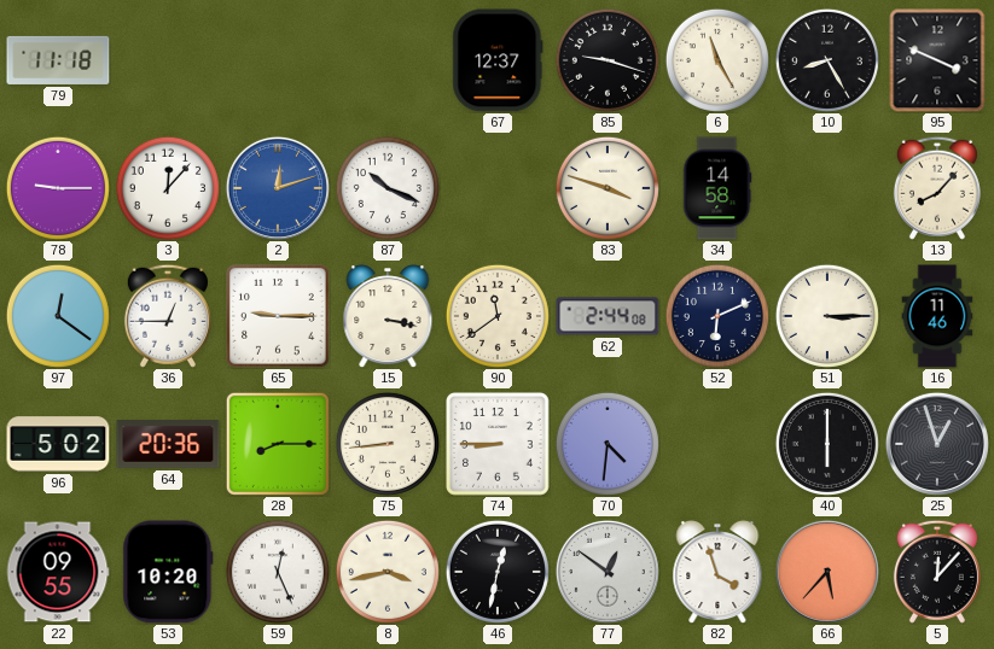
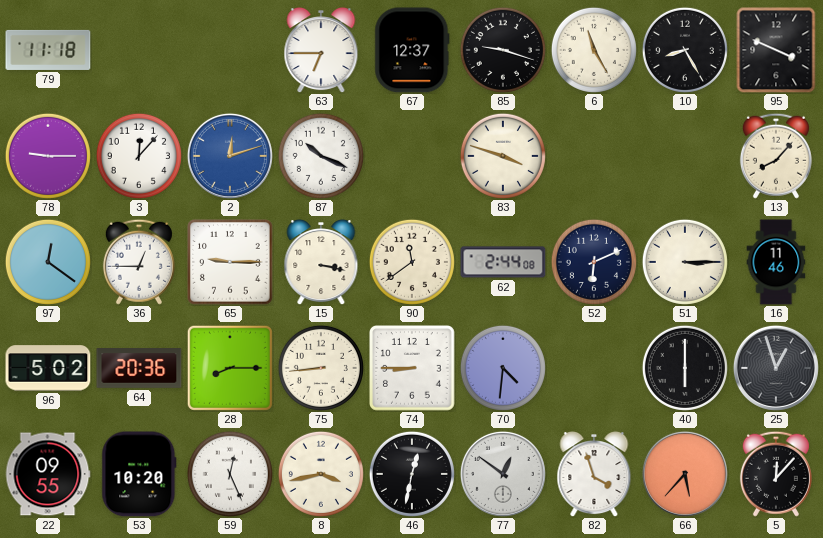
63: none -> 6:45 (321, 51)
34: 14:58 -> none (717, 188)
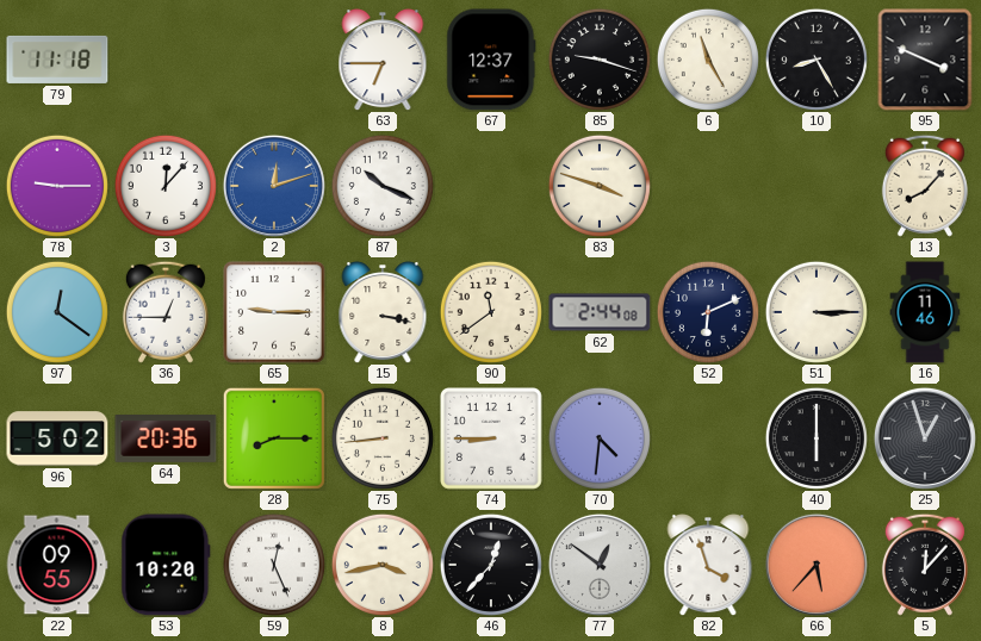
46: 12:32 -> 12:37 (491, 565)
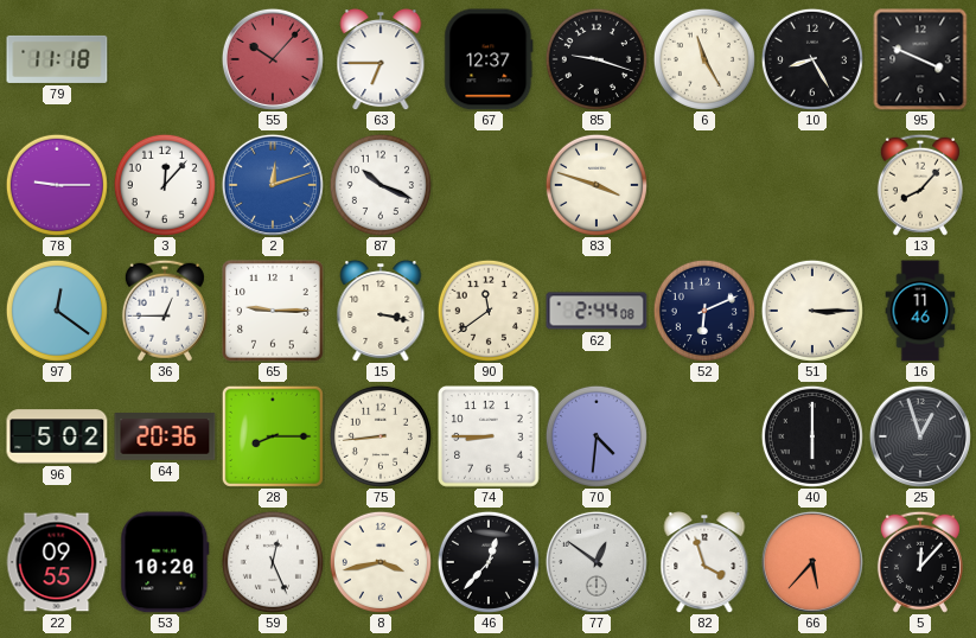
55: none -> 10:07 (273, 59)
